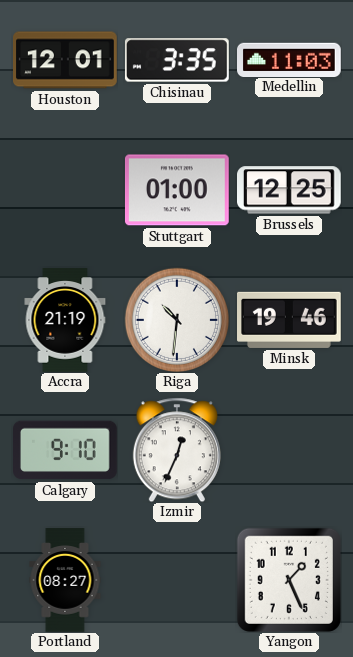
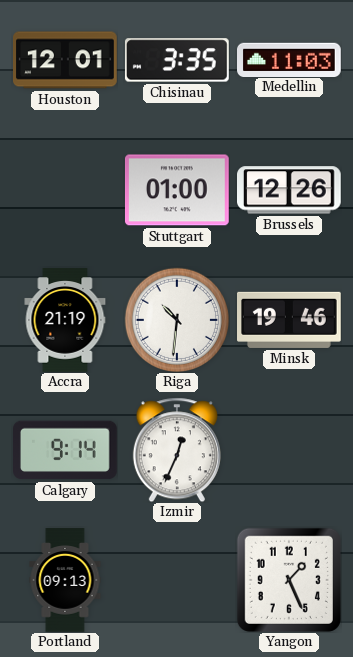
Brussels: 12:25 -> 12:26 (290, 190)
Calgary: 9:10 -> 9:14 (66, 450)
Portland: 08:27 -> 09:13 (65, 580)
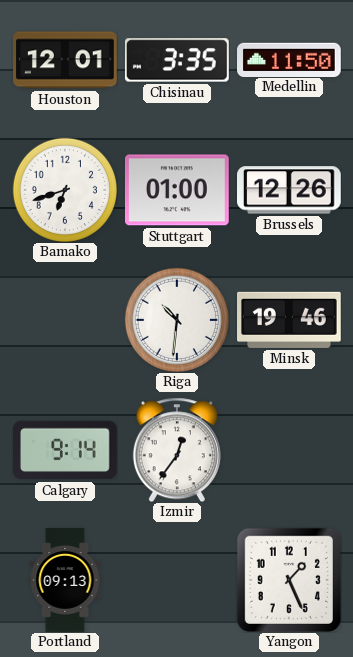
Medellin: 11:03 -> 11:50 (290, 59)
Bamako: none -> 6:42 (64, 189)
Accra: 21:19 -> none (65, 320)
Izmir: 12:34 -> 12:36 (177, 450)
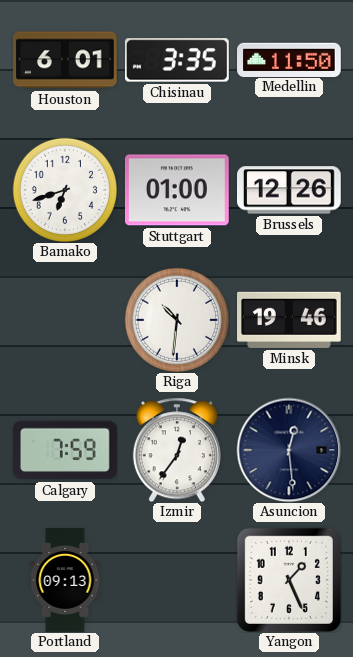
Houston: 12:01 -> 6:01 (66, 60)
Calgary: 9:14 -> 7:59 (66, 450)
Asuncion: none -> 12:29 (289, 450)
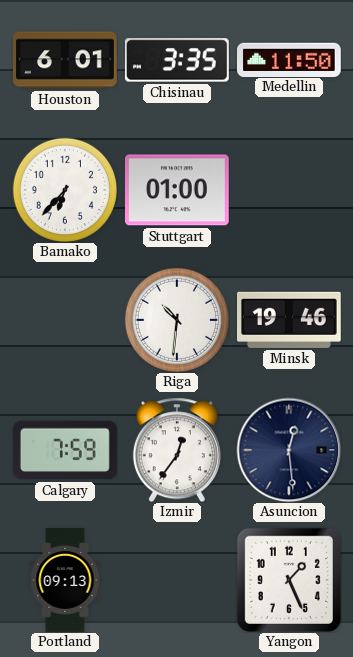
Bamako: 6:42 -> 6:37 (64, 189)
Brussels: 12:26 -> none (290, 190)
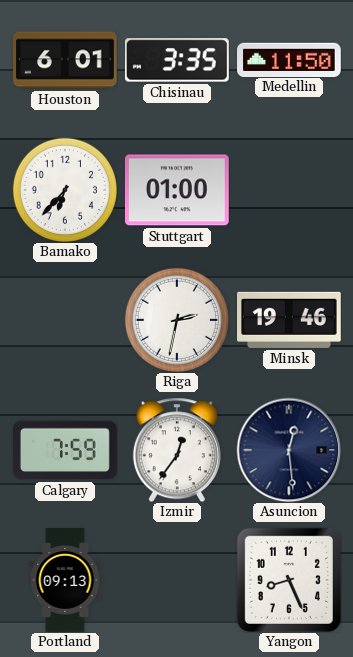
Riga: 10:31 -> 2:32 (176, 319)
Yangon: 1:26 -> 8:26 (289, 580)
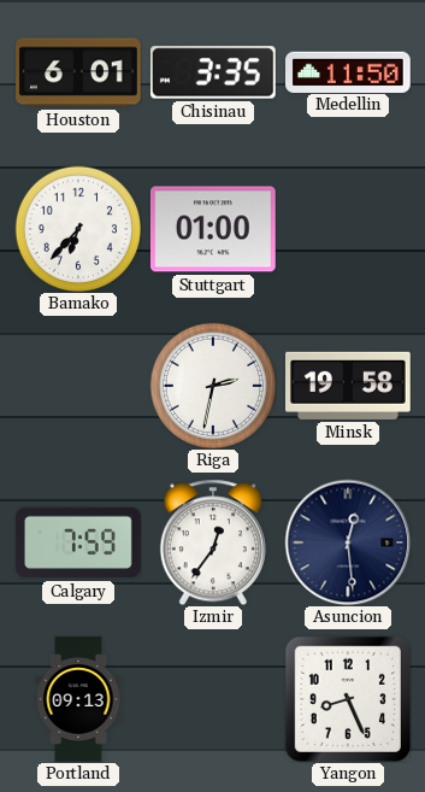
Minsk: 19:46 -> 19:58 (349, 386)
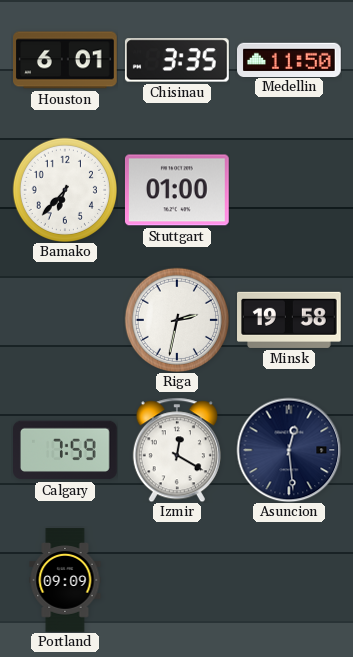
Izmir: 12:36 -> 12:20 (177, 450)
Portland: 09:13 -> 09:09 (65, 580)
Yangon: 8:26 -> none (348, 699)
